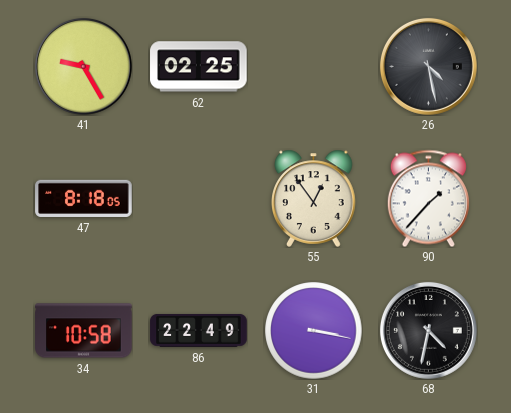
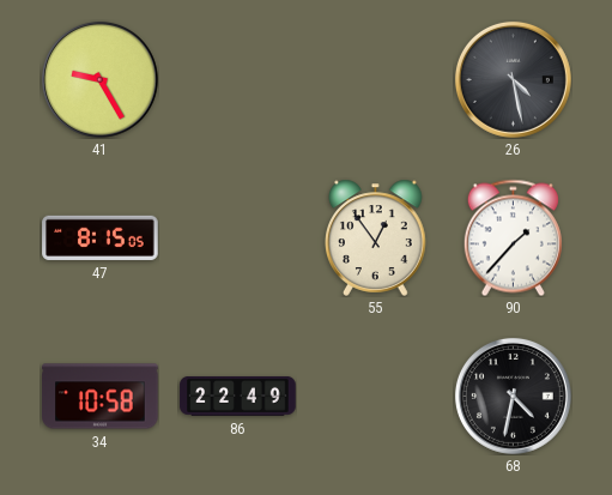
62: 02:25 -> none (199, 67)
47: 8:18 -> 8:15 (101, 237)
31: 3:17 -> none (314, 331)
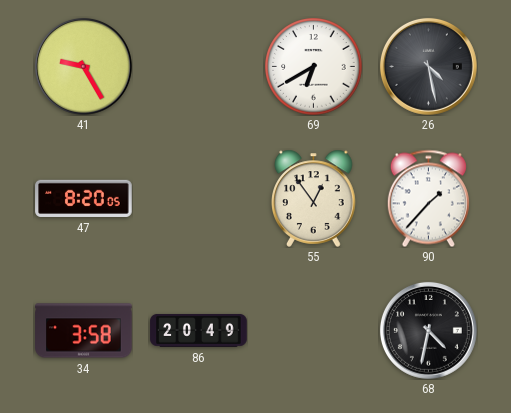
69: none -> 6:40 (314, 67)
47: 8:15 -> 8:20 (84, 198)
34: 10:58 -> 3:58 (84, 331)
86: 22:49 -> 20:49 (199, 330)
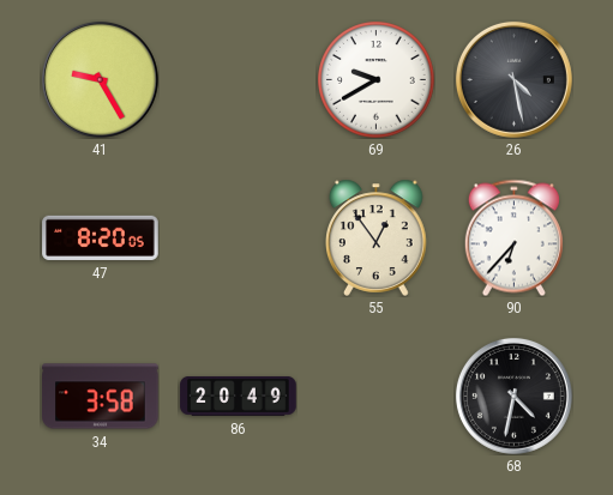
69: 6:40 -> 9:40 (377, 80)
90: 1:37 -> 6:37 (513, 237)
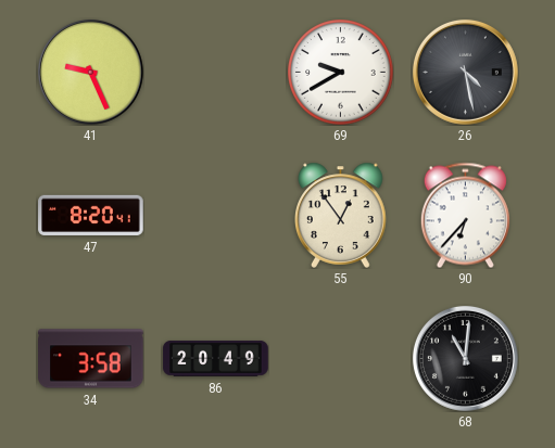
41: 9:25 -> 9:26 (90, 72)
47: 8:20:05 -> 8:20:41 (91, 215)
68: 4:32 -> 11:01 (465, 358)
